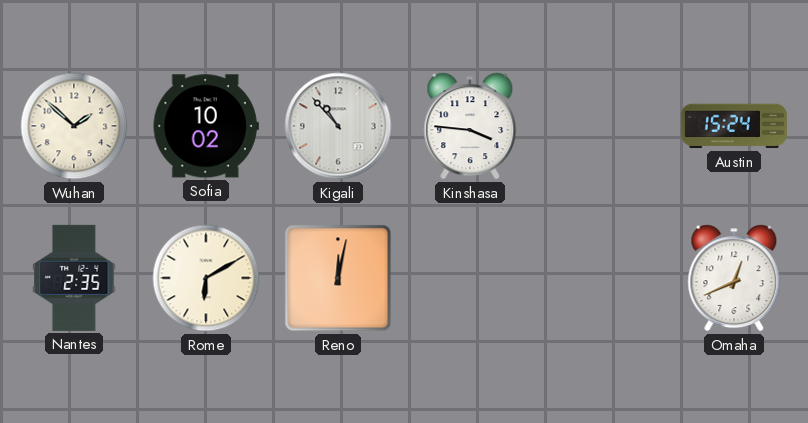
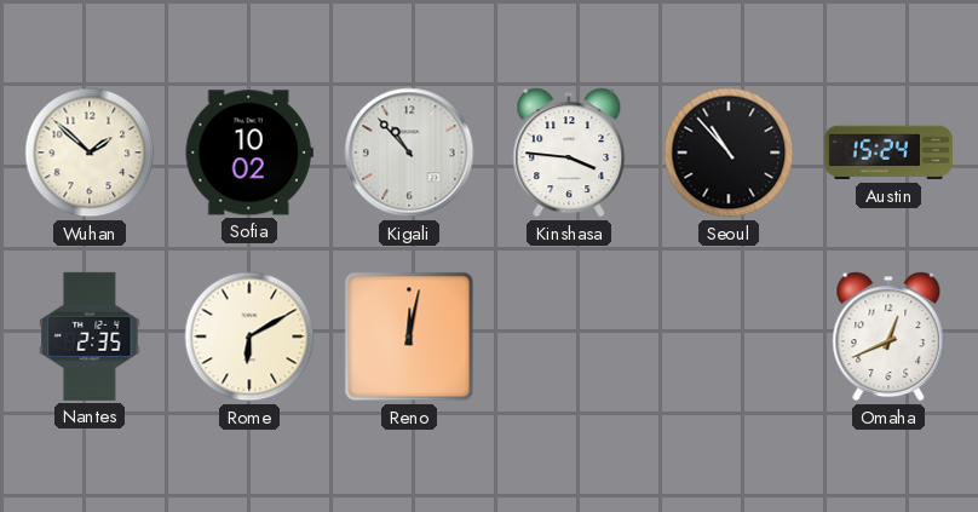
Seoul: none -> 10:53 (729, 153)
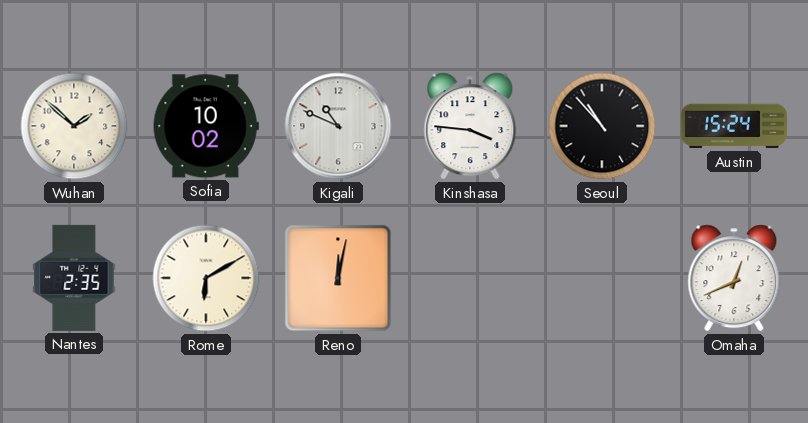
Kigali: 10:53 -> 10:49 (338, 126)
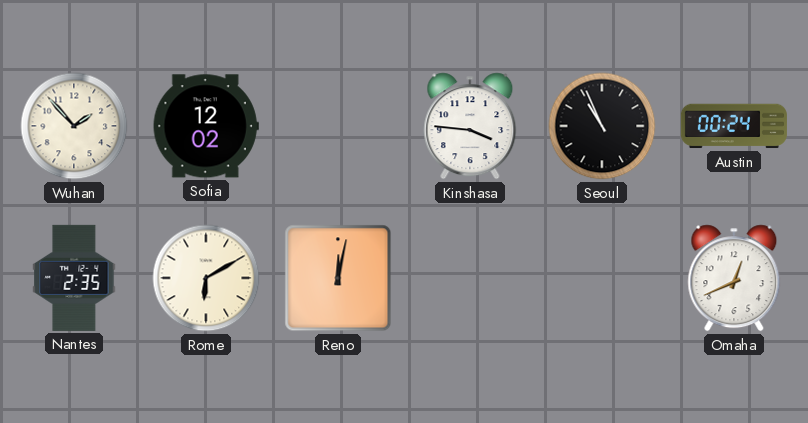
Wuhan: 1:52 -> 1:53 (74, 126)
Sofia: 10:02 -> 12:02 (206, 126)
Kigali: 10:49 -> none (338, 126)
Seoul: 10:53 -> 10:56 (602, 126)
Austin: 15:24 -> 00:24 (734, 126)
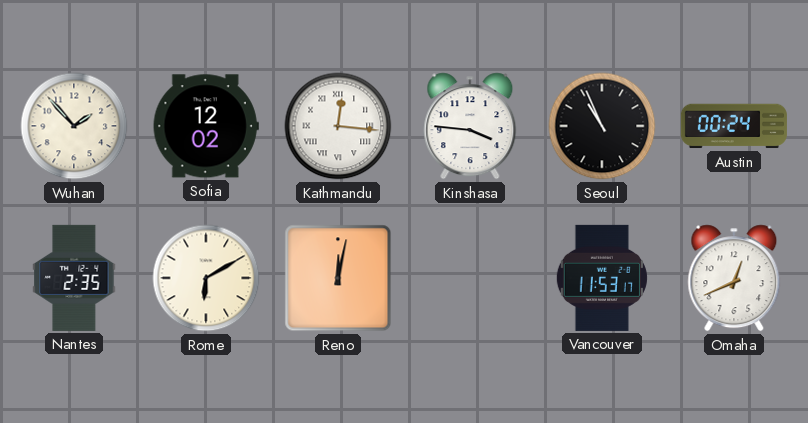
Kathmandu: none -> 12:16 (338, 126)
Vancouver: none -> 11:53 (602, 278)
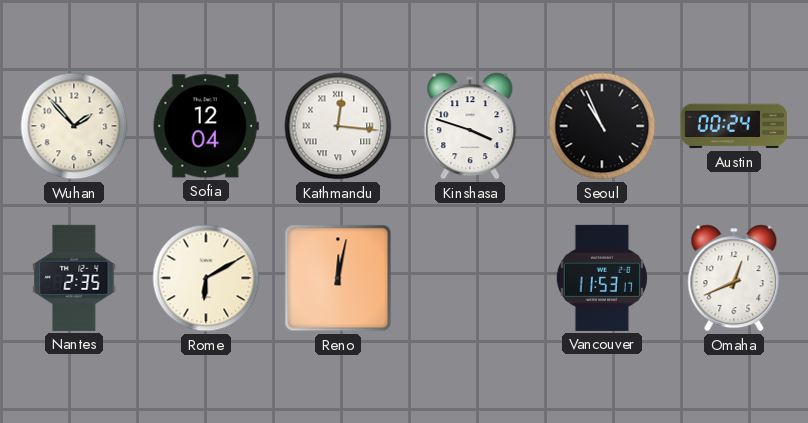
Sofia: 12:02 -> 12:04 (206, 126)
Kinshasa: 3:46 -> 3:48 (470, 126)
